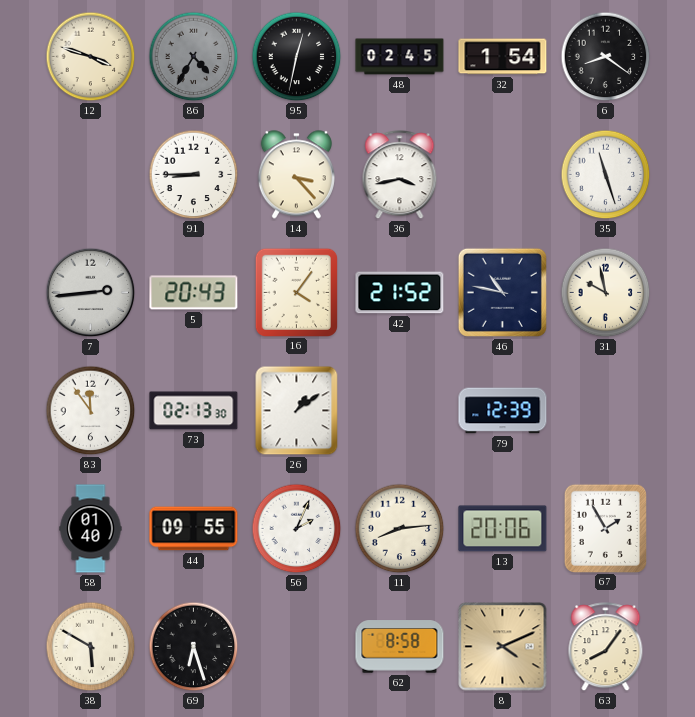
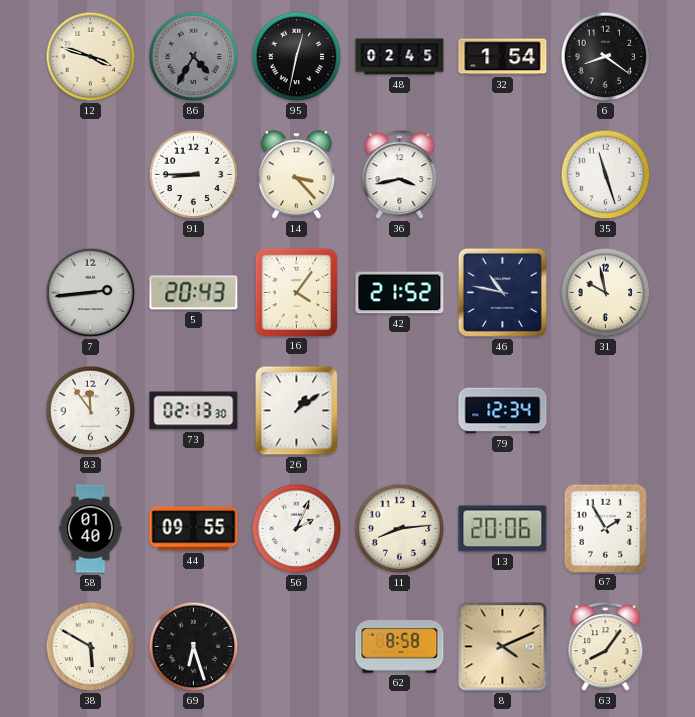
79: 12:39 -> 12:34 (503, 411)
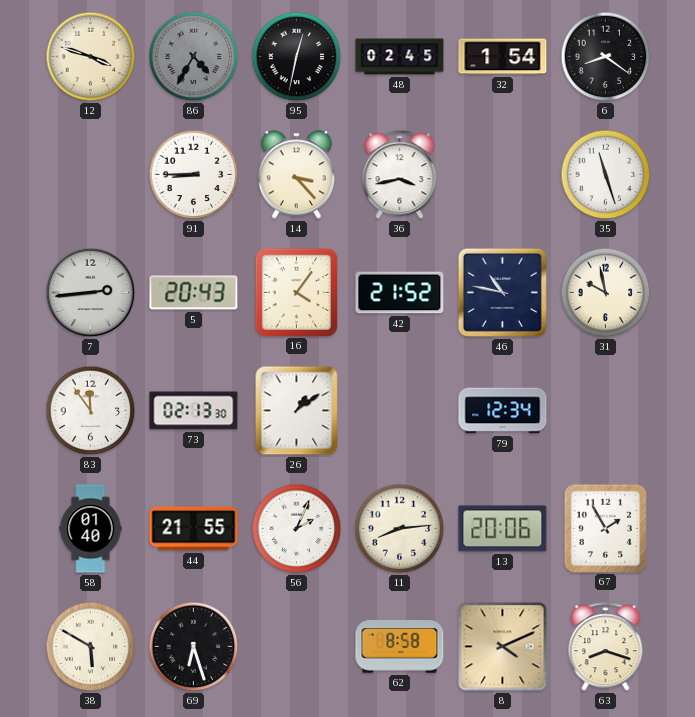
44: 09:55 -> 21:55 (194, 529)
63: 8:06 -> 8:18 (606, 647)
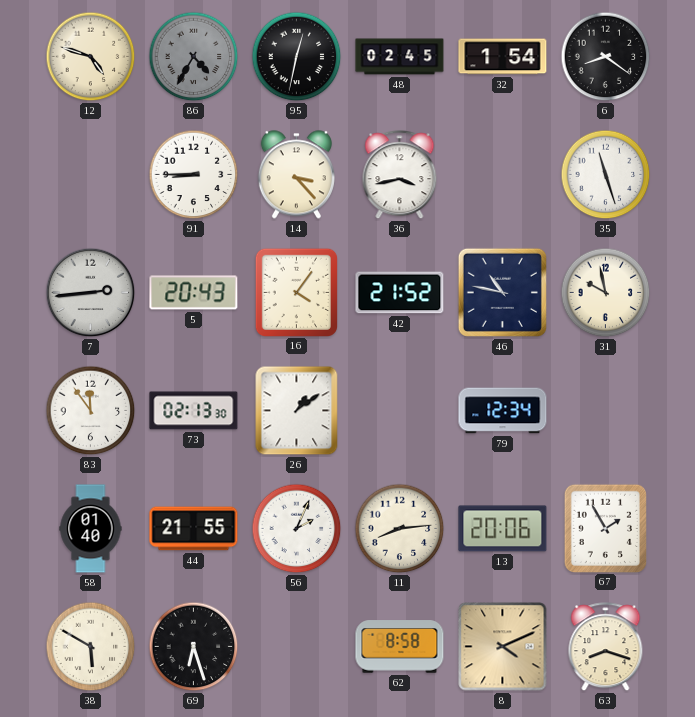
12: 3:48 -> 4:48 (91, 57)
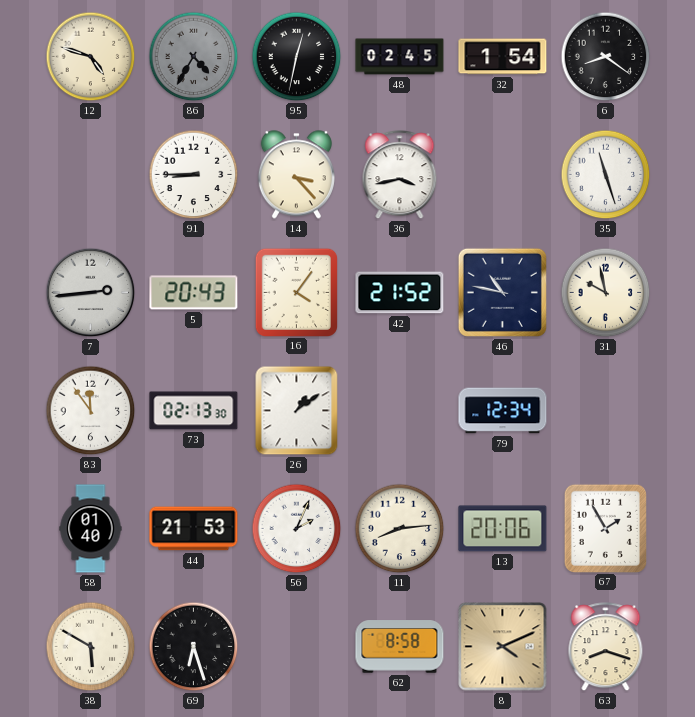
44: 21:55 -> 21:53 (194, 529)
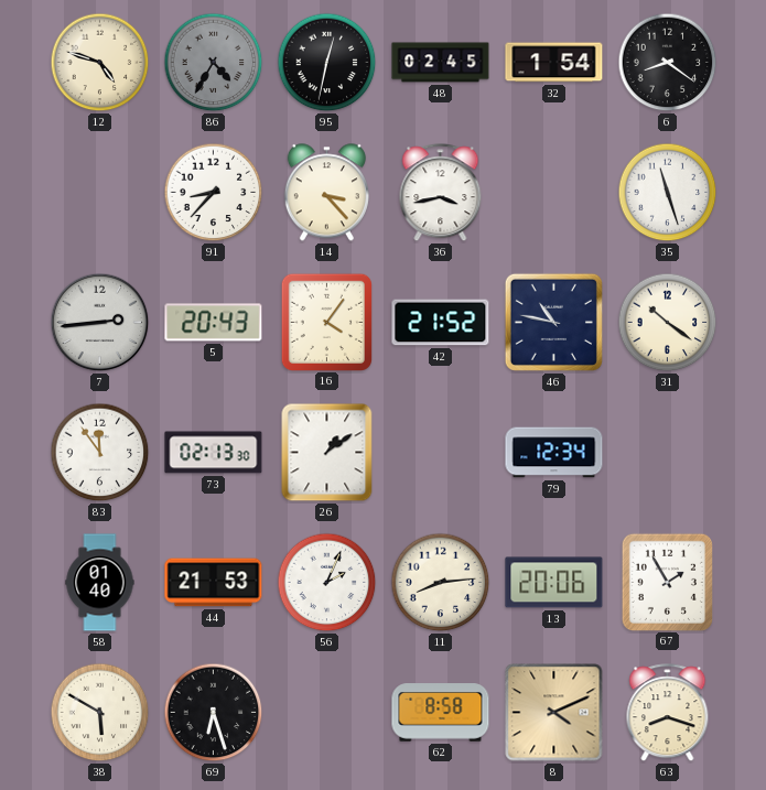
91: 8:45 -> 8:37 (214, 193)
31: 9:58 -> 10:21 (668, 323)
